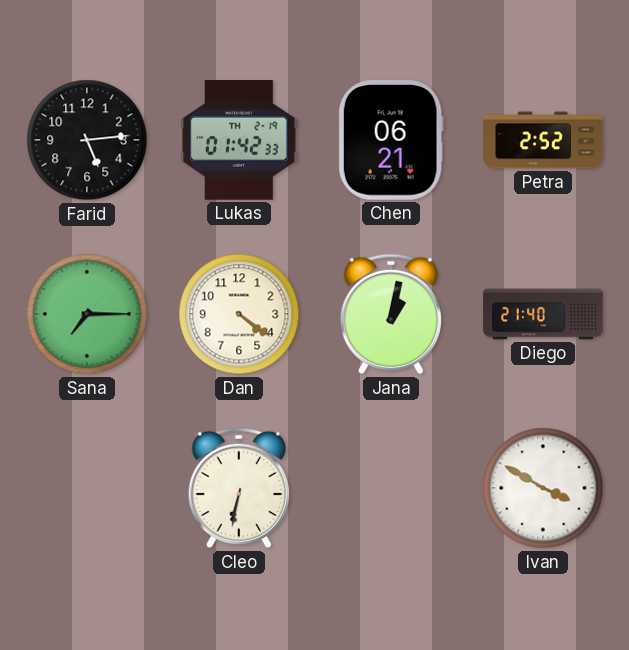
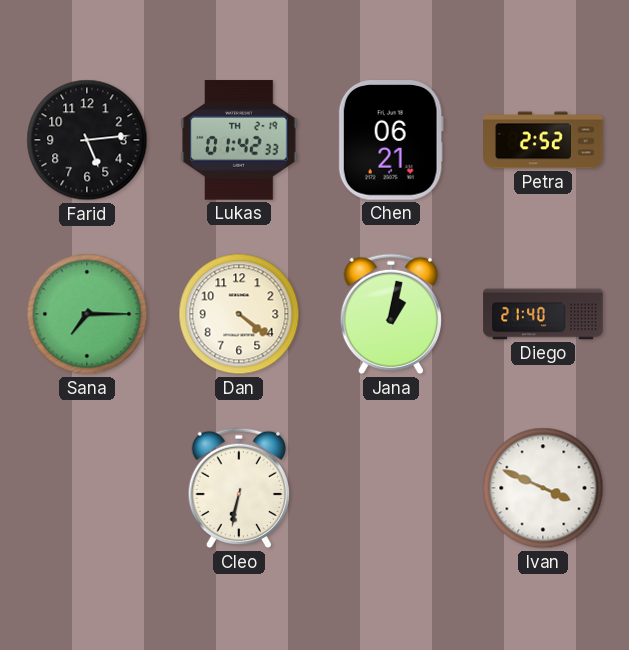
Ivan: 3:50 -> 3:49 (543, 488)
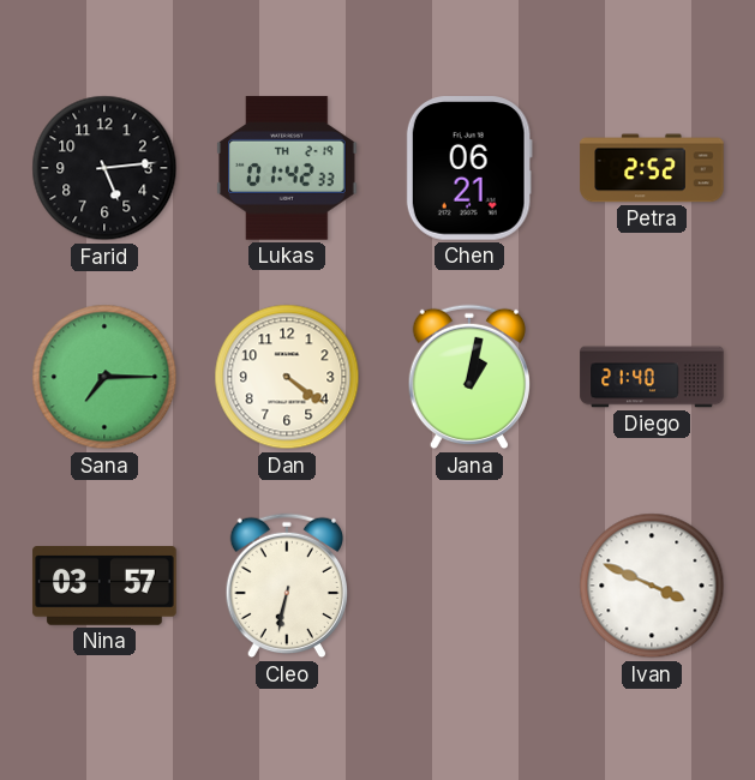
Nina: none -> 03:57 (104, 586)
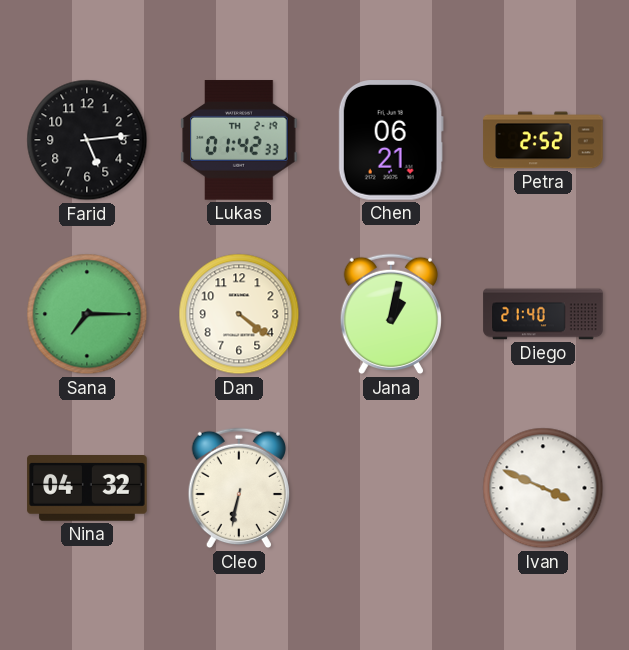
Nina: 03:57 -> 04:32 (87, 488)
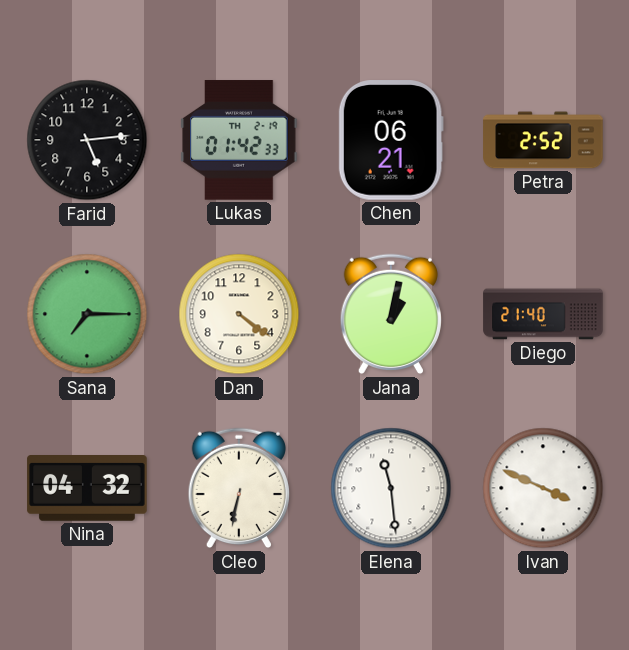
Elena: none -> 11:29 (391, 488)
